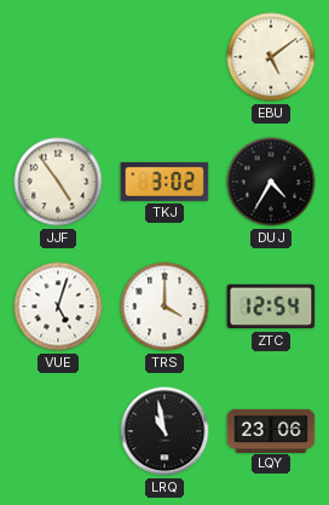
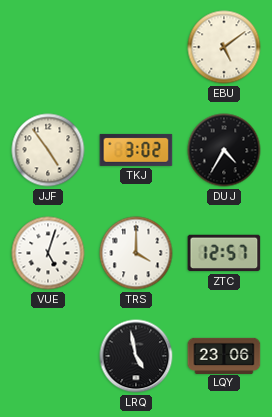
ZTC: 12:54 -> 12:57 (224, 253)
LRQ: 10:58 -> 4:58 (136, 356)
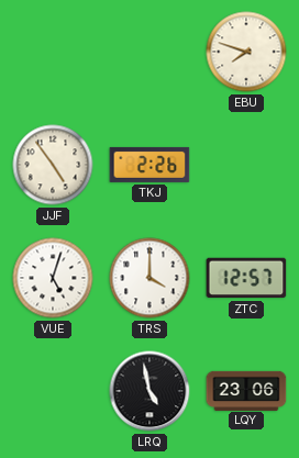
EBU: 5:09 -> 7:48 (246, 52)
TKJ: 3:02 -> 2:26 (149, 165)
DUJ: 4:35 -> none (224, 150)
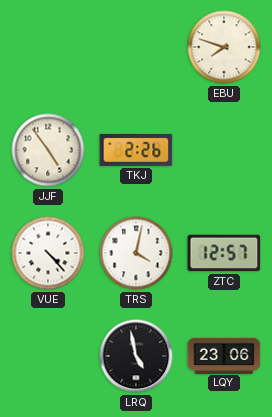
VUE: 5:03 -> 4:23 (48, 253)
TRS: 4:00 -> 4:02 (136, 253)
